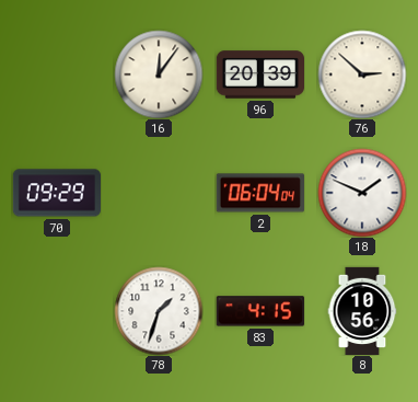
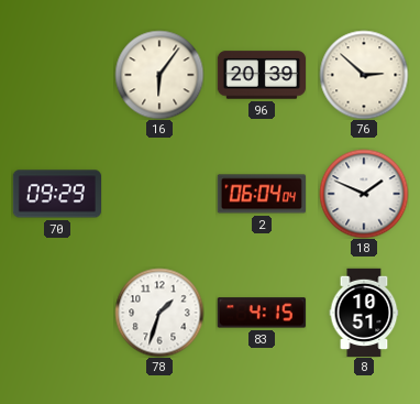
16: 12:06 -> 6:06 (159, 75)
8: 10:56 -> 10:51 (364, 312)
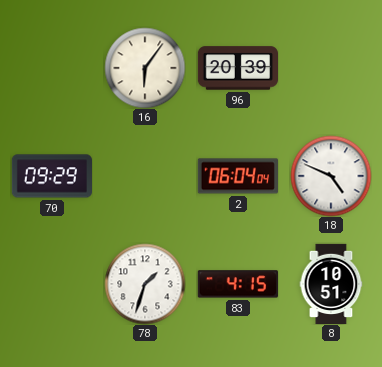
76: 2:52 -> none (364, 75)
18: 1:49 -> 4:49 (331, 176)
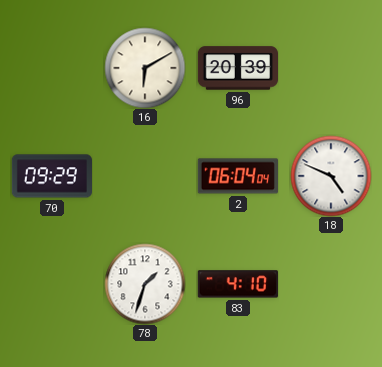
16: 6:06 -> 6:10 (145, 68)
83: 4:15 -> 4:10 (238, 284)
8: 10:51 -> none (331, 283)
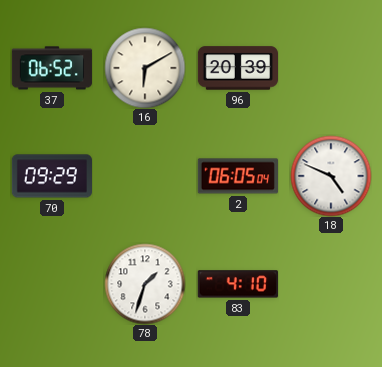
37: none -> 06:52 (52, 68)
2: 06:04 -> 06:05 (237, 176)
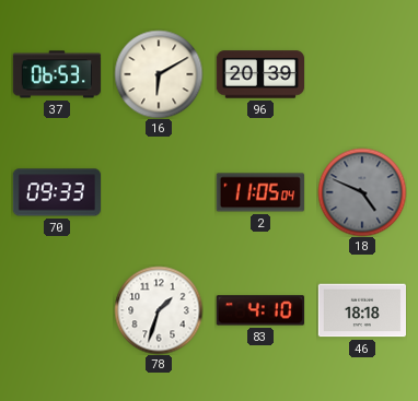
37: 06:52 -> 06:53 (57, 74)
70: 09:29 -> 09:33 (56, 192)
2: 06:05 -> 11:05 (259, 192)
18 dial: white -> grey (362, 192)
46: none -> 18:18 (361, 310)
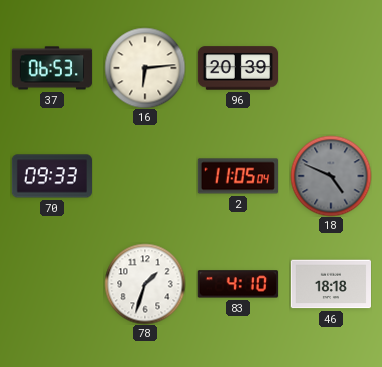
16: 6:10 -> 6:14 (145, 68)
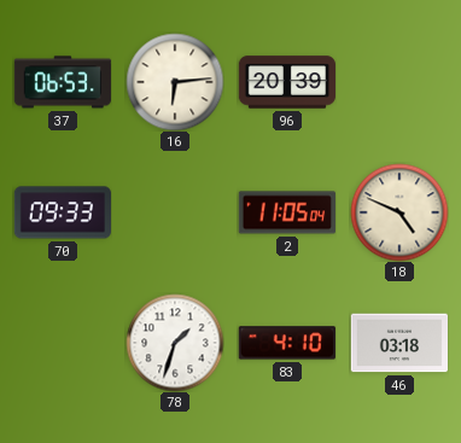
18 dial: grey -> cream (399, 212)
46: 18:18 -> 03:18 (398, 343)
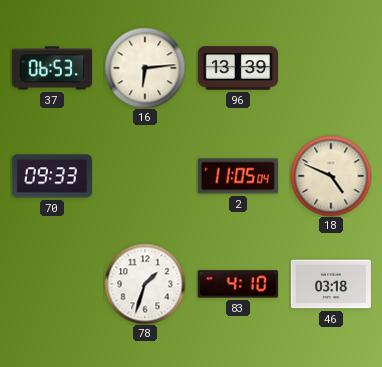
96: 20:39 -> 13:39 (237, 68)
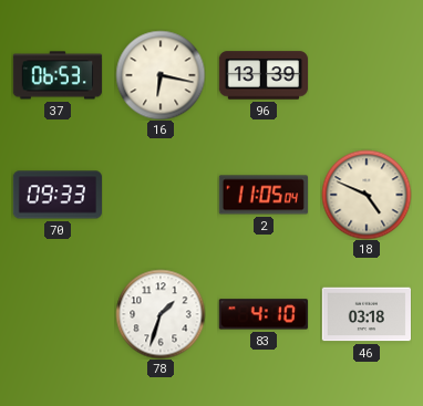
16: 6:14 -> 6:17 (161, 75)
